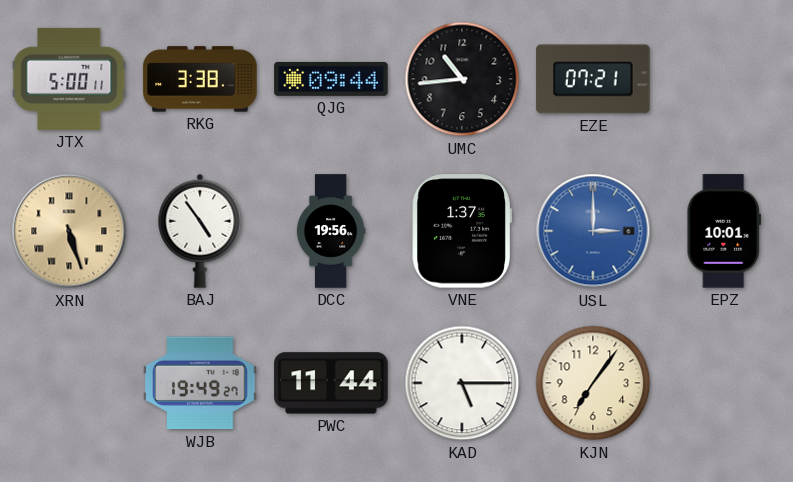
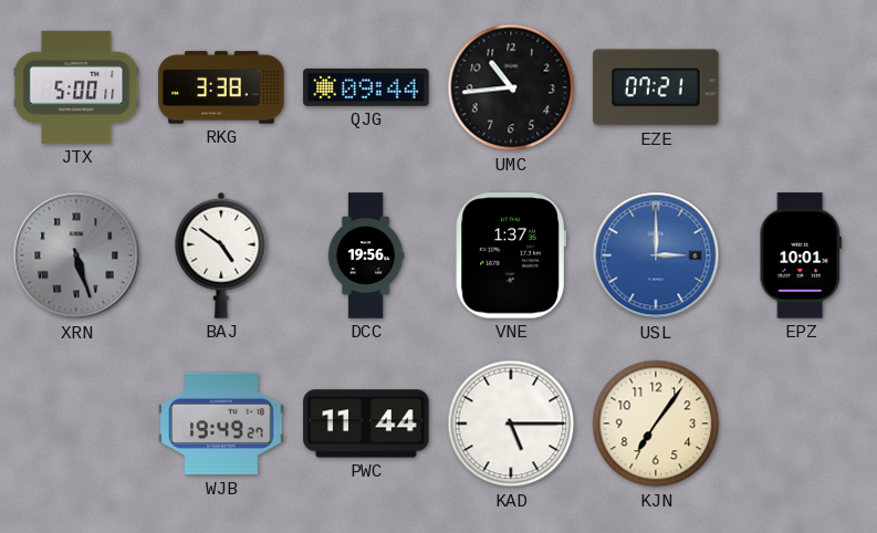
XRN dial: champagne -> grey (76, 255)
BAJ: 4:54 -> 4:51 (221, 255)
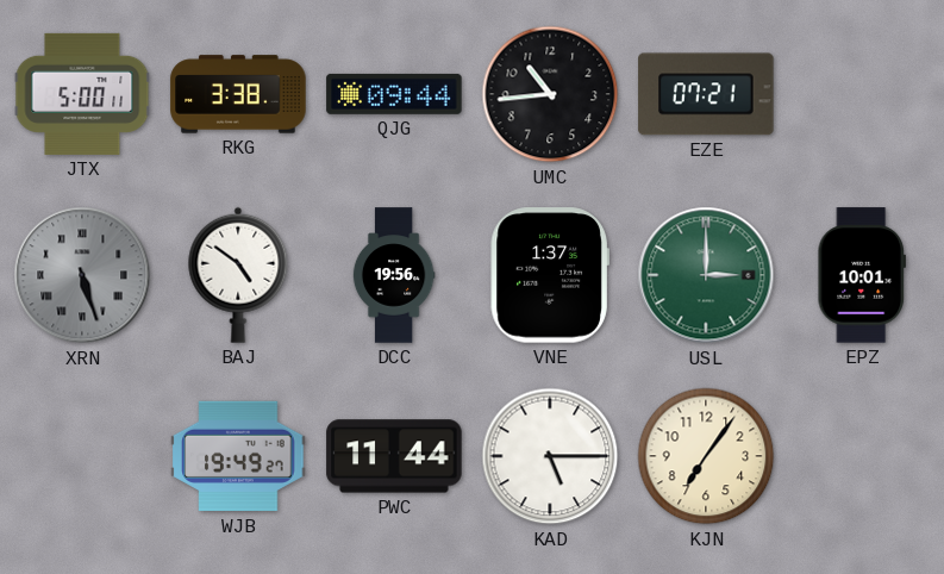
USL dial: blue -> green (706, 275)
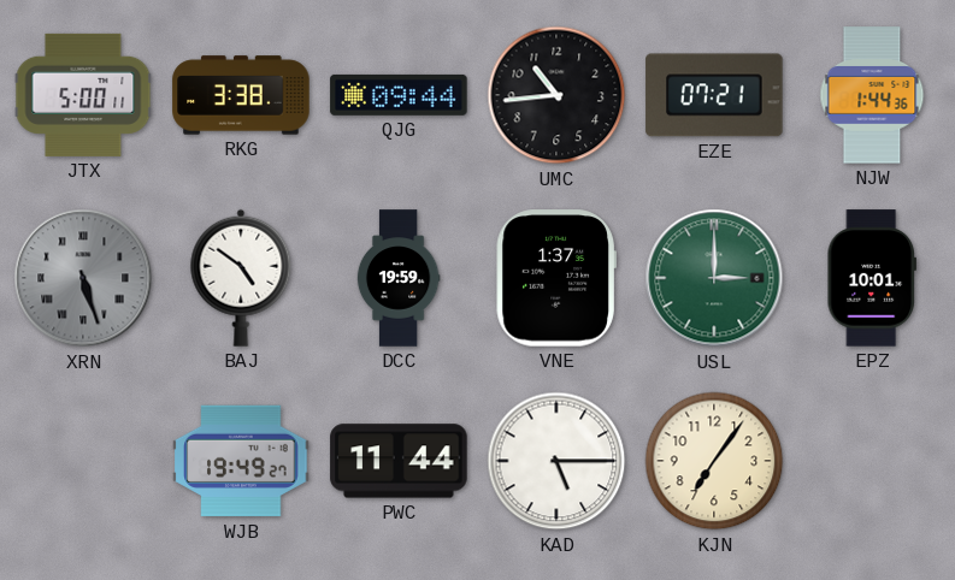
NJW: none -> 1:44 (872, 95)
DCC: 19:56 -> 19:59 (399, 278)
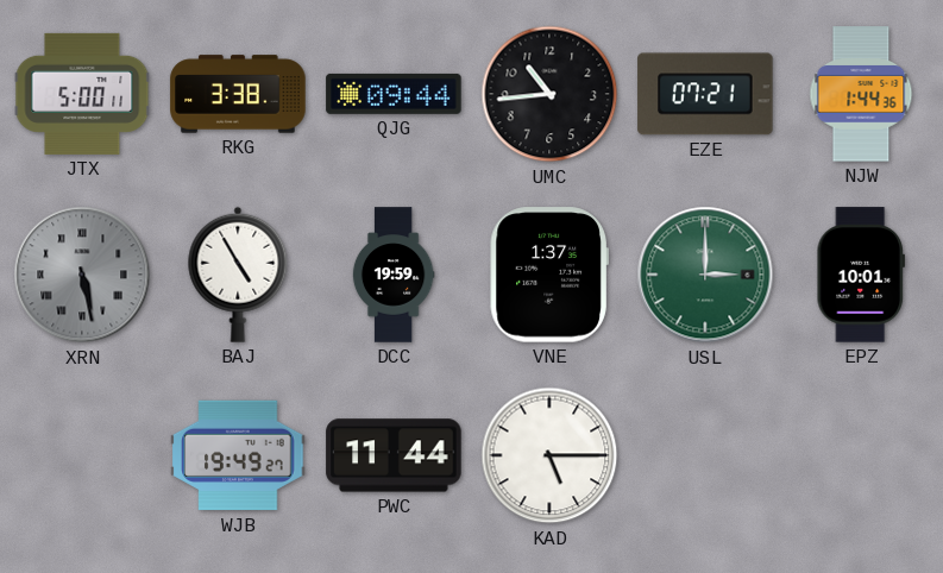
XRN: 5:27 -> 5:28 (82, 275)
BAJ: 4:51 -> 4:55 (238, 275)
KJN: 7:06 -> none (714, 461)
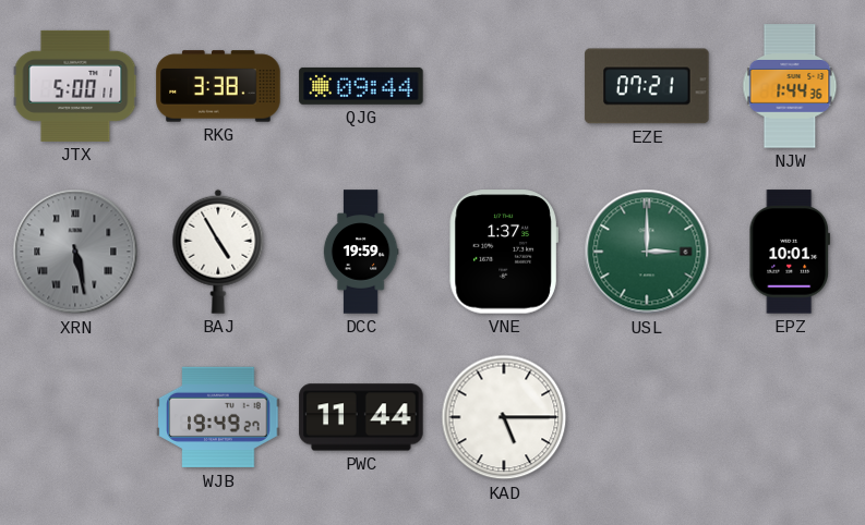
UMC: 10:44 -> none (549, 94)
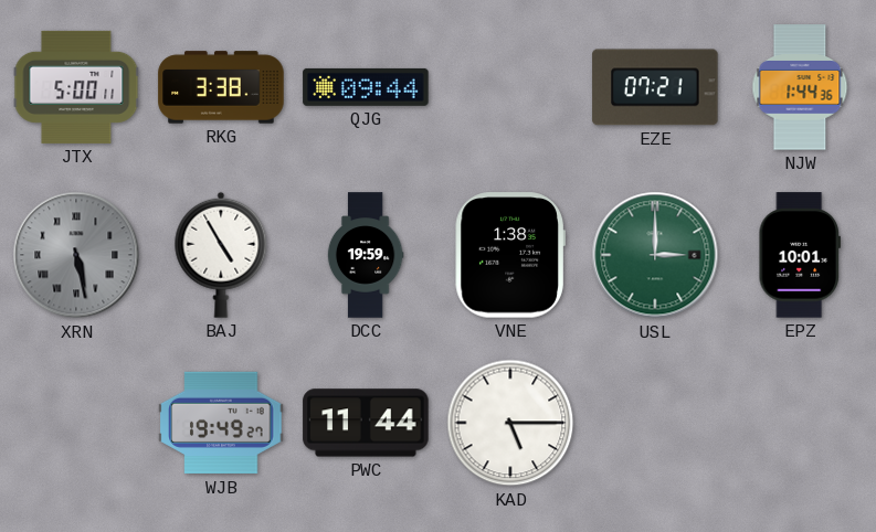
VNE: 1:37 -> 1:38 (510, 255)
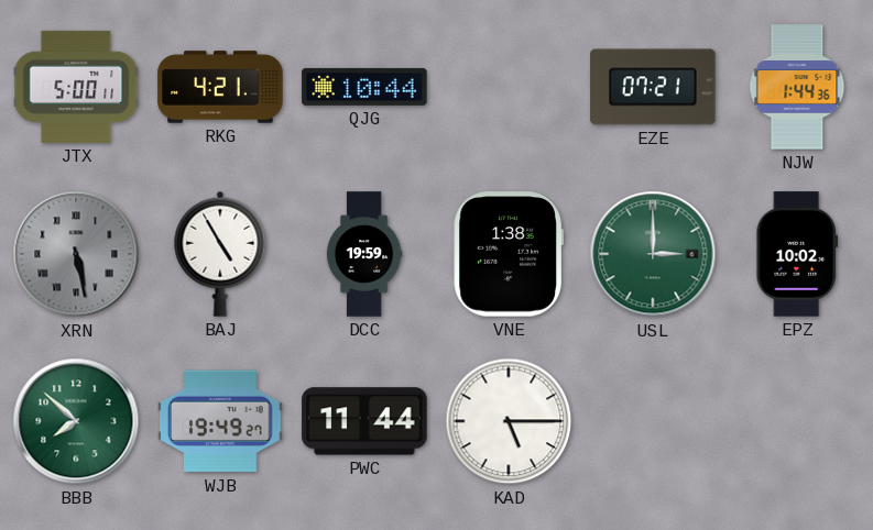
RKG: 3:38 -> 4:21 (220, 87)
QJG: 09:44 -> 10:44 (364, 87)
EPZ: 10:01 -> 10:02 (796, 254)
BBB: none -> 7:52 (76, 421)
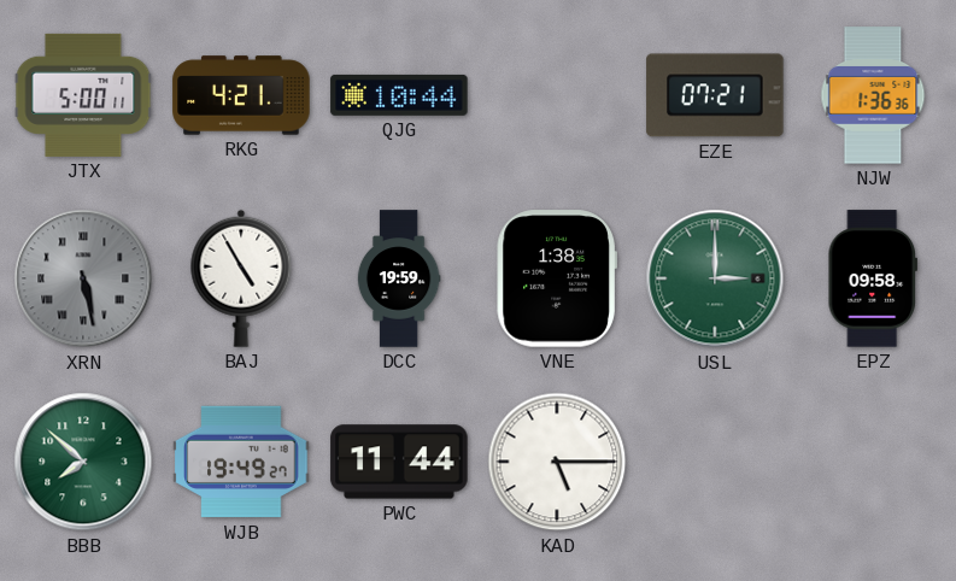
NJW: 1:44 -> 1:36 (873, 95)
EPZ: 10:02 -> 09:58 (872, 278)
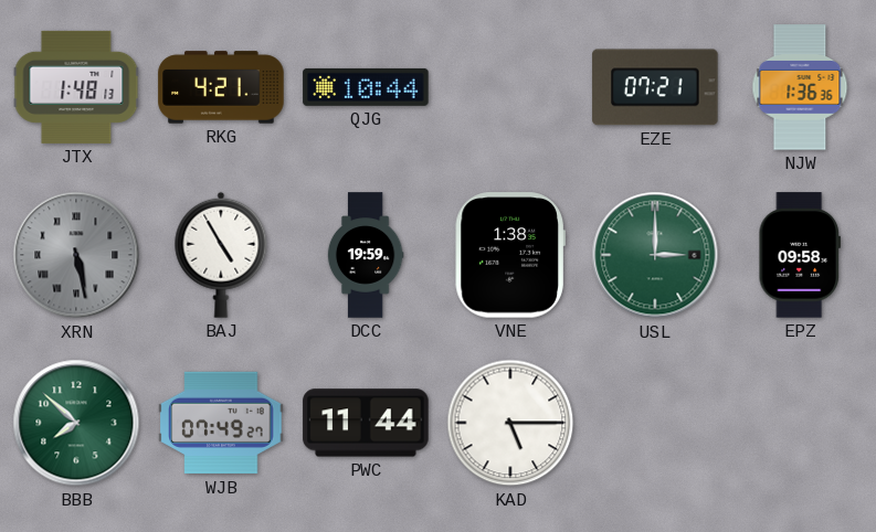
JTX: 5:00 -> 1:48 (76, 87)
WJB: 19:49 -> 07:49 (221, 423)
